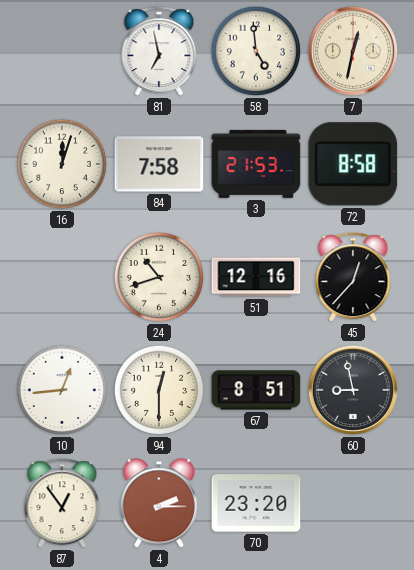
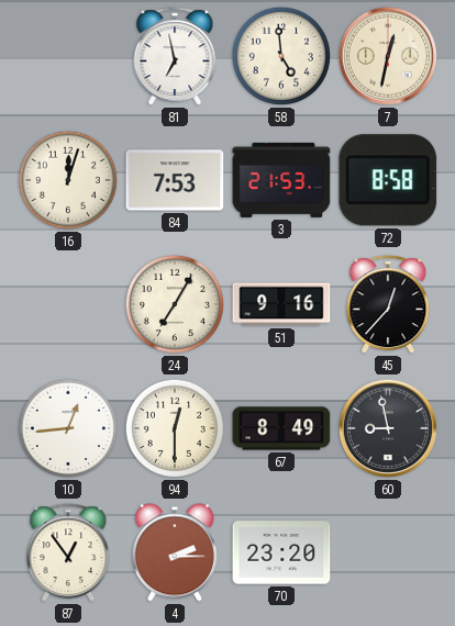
84: 7:58 -> 7:53 (175, 180)
24: 10:42 -> 7:05 (175, 304)
51: 12:16 -> 9:16 (281, 304)
67: 8:51 -> 8:49 (281, 428)
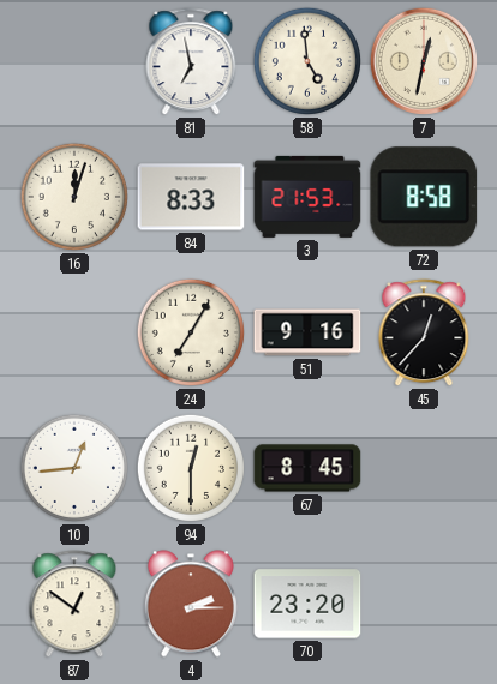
84: 7:53 -> 8:33 (191, 197)
67: 8:49 -> 8:45 (307, 468)
60: 8:58 -> none (388, 428)
87: 12:54 -> 12:51 (74, 605)
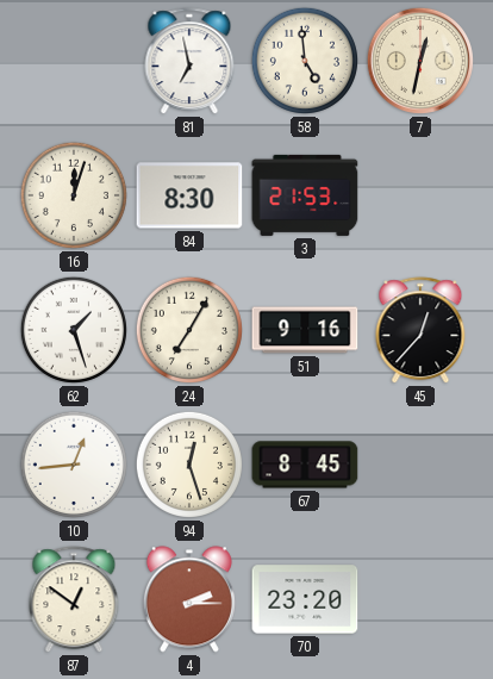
84: 8:33 -> 8:30 (189, 195)
72: 8:58 -> none (424, 197)
62: none -> 1:27 (74, 330)
94: 12:30 -> 12:27 (189, 465)
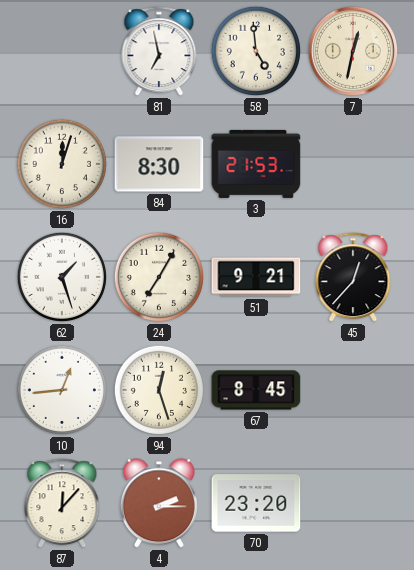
51: 9:16 -> 9:21 (256, 277)
87: 12:51 -> 12:07 (62, 504)
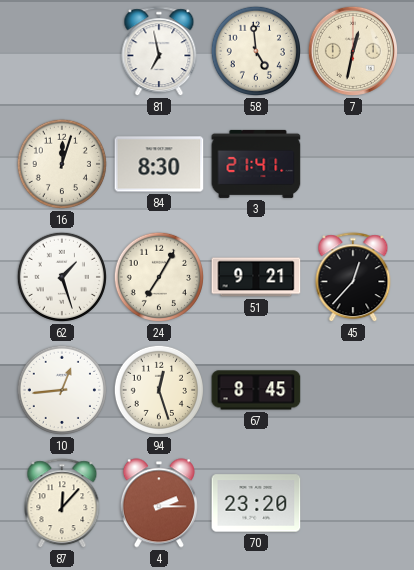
3: 21:53 -> 21:41 (256, 164)
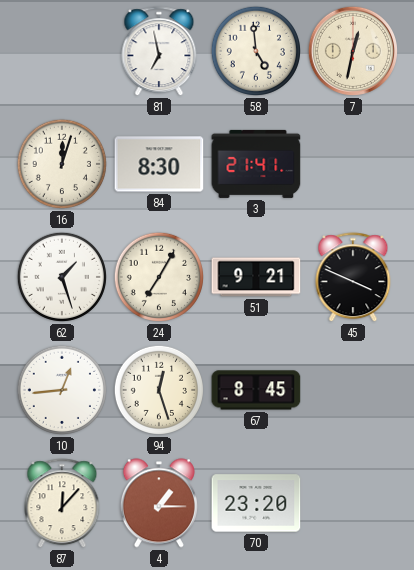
45: 12:37 -> 3:49 (353, 278)
4: 2:15 -> 1:15 (159, 503)
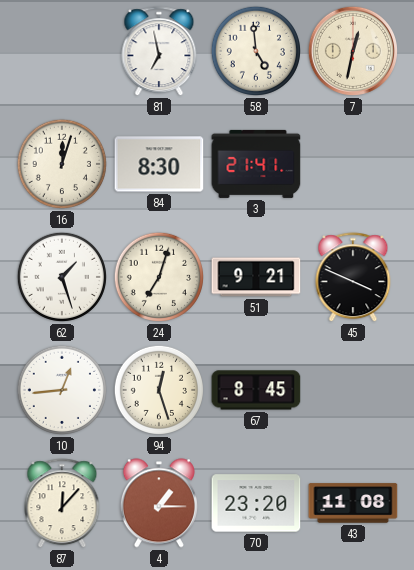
24: 7:05 -> 7:03 (159, 277)
43: none -> 11:08 (353, 503)
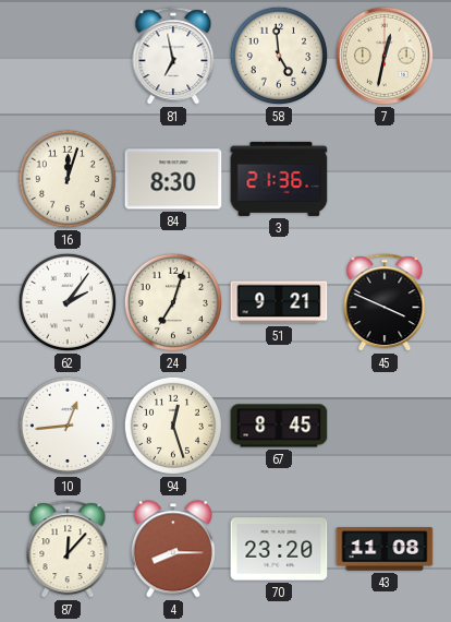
3: 21:41 -> 21:36 (279, 179)
62: 1:27 -> 2:06 (68, 302)
4: 1:15 -> 8:15 (173, 549)
